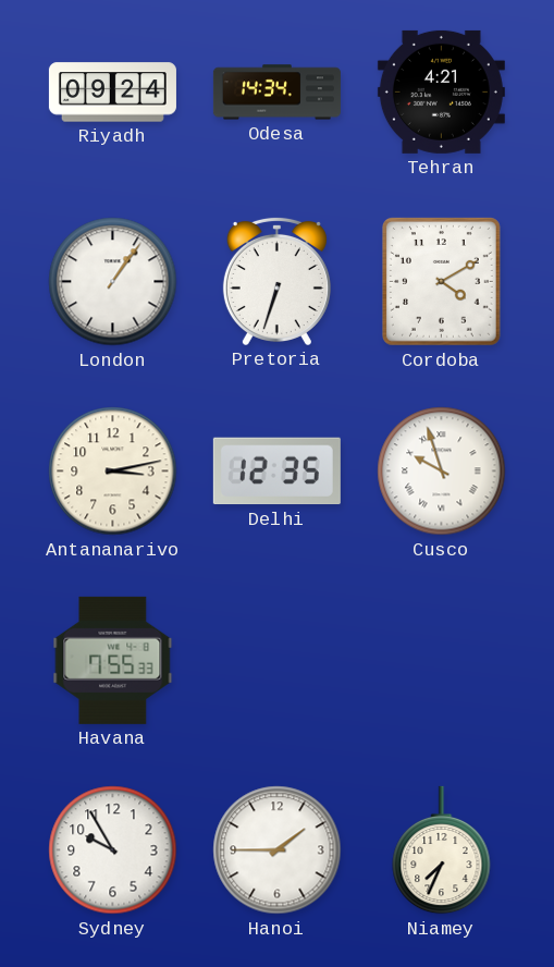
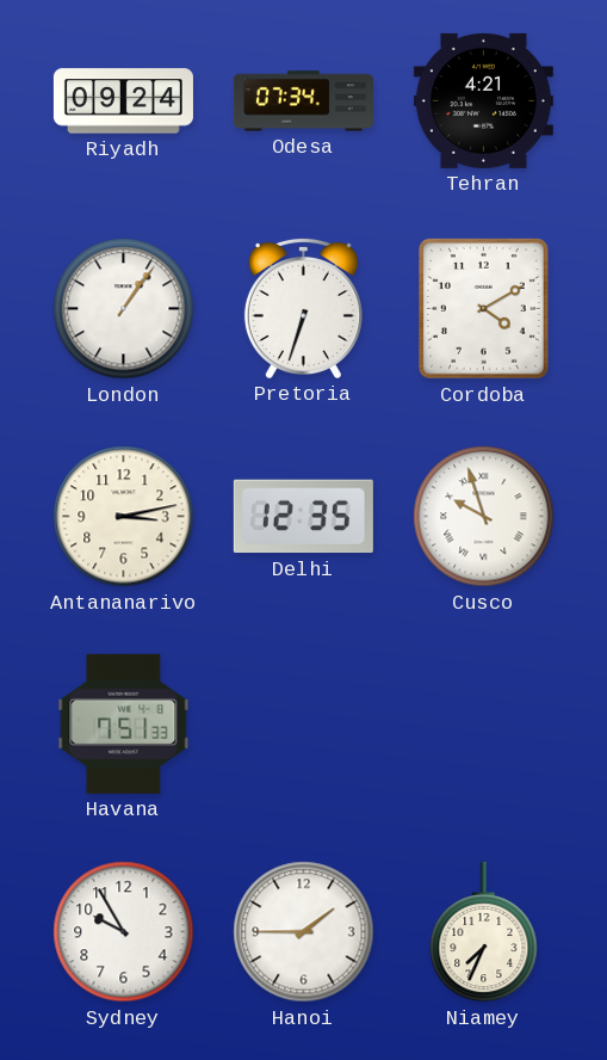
Odesa: 14:34 -> 07:34 (303, 101)
Havana: 7:55 -> 7:51 (124, 723)
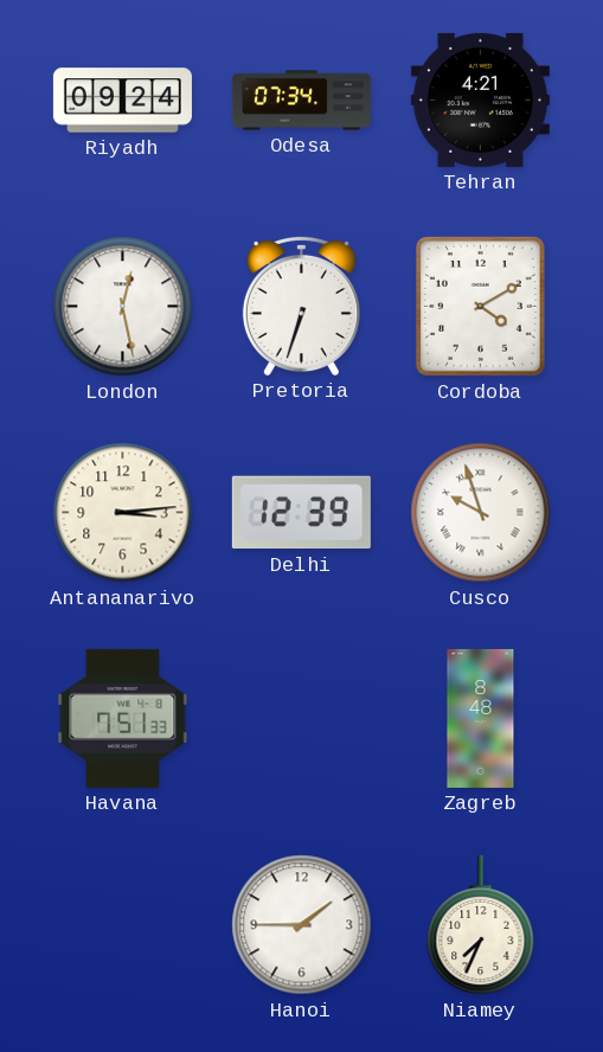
London: 1:06 -> 12:28 (123, 307)
Antananarivo: 3:13 -> 3:14 (123, 513)
Delhi: 12:35 -> 12:39 (301, 513)
Zagreb: none -> 8:48 (481, 718)
Sydney: 9:55 -> none (124, 932)
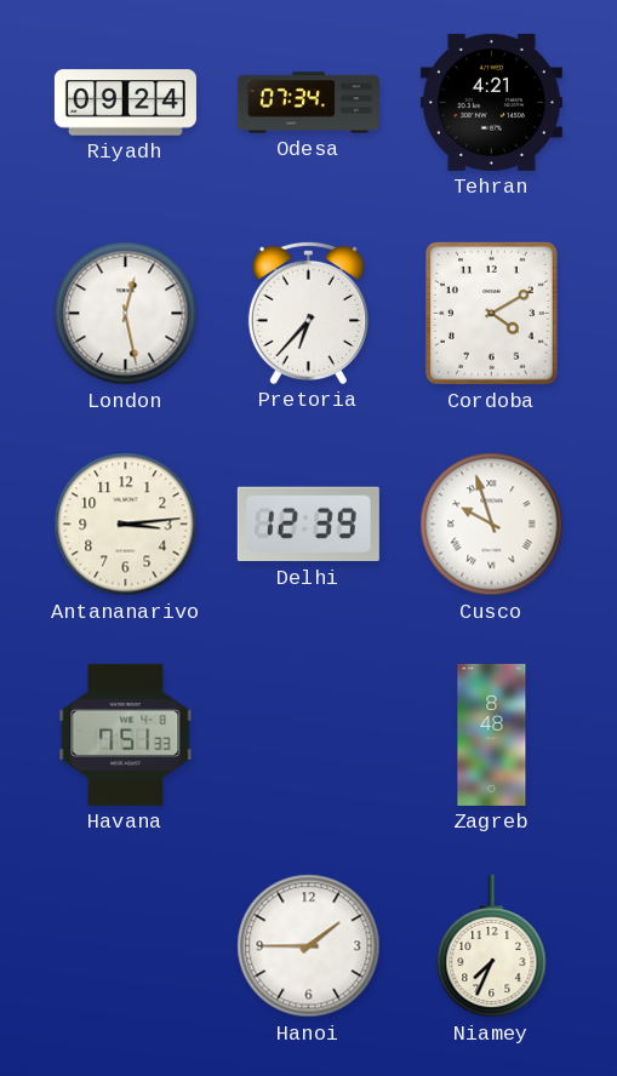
Pretoria: 6:33 -> 6:37 (308, 313)
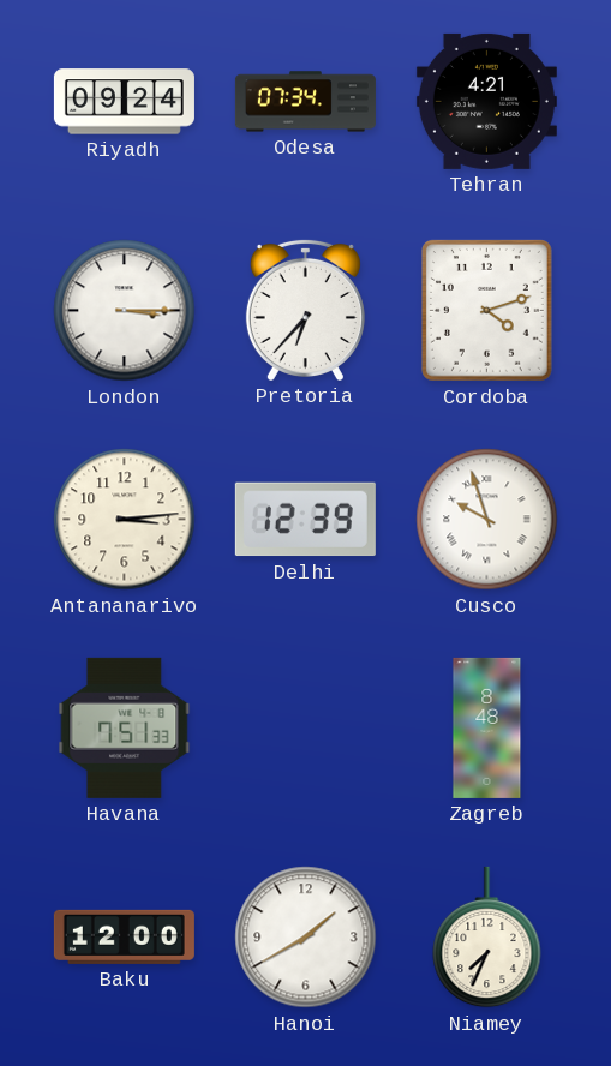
London: 12:28 -> 3:15 (125, 311)
Cordoba: 4:10 -> 4:12 (486, 310)
Baku: none -> 12:00 (124, 936)
Hanoi: 1:45 -> 1:40 (306, 938)
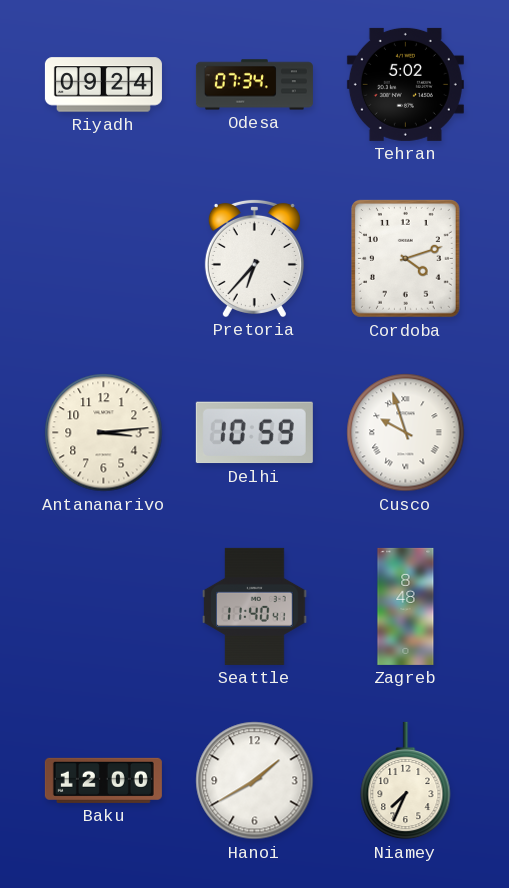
Tehran: 4:21 -> 5:02 (405, 84)
London: 3:15 -> none (125, 311)
Delhi: 12:39 -> 10:59 (254, 433)
Havana: 7:51 -> none (125, 727)
Seattle: none -> 11:40 (255, 606)
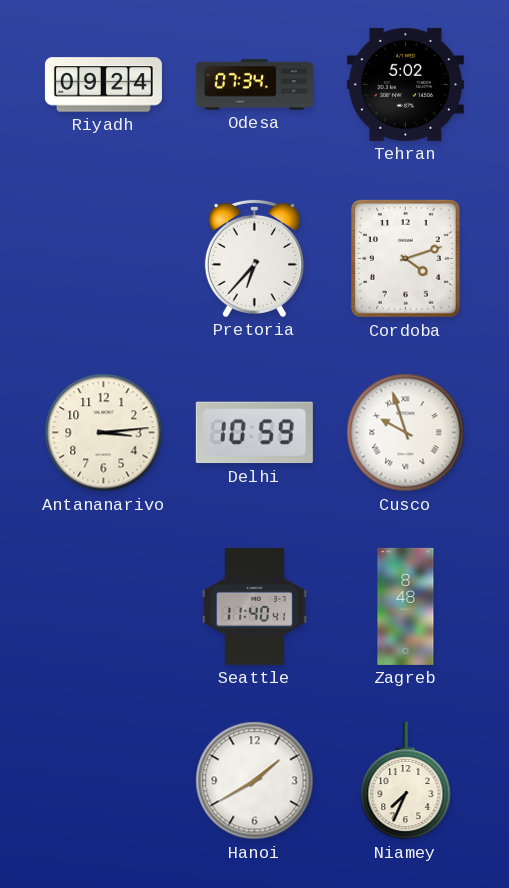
Baku: 12:00 -> none (103, 780)
